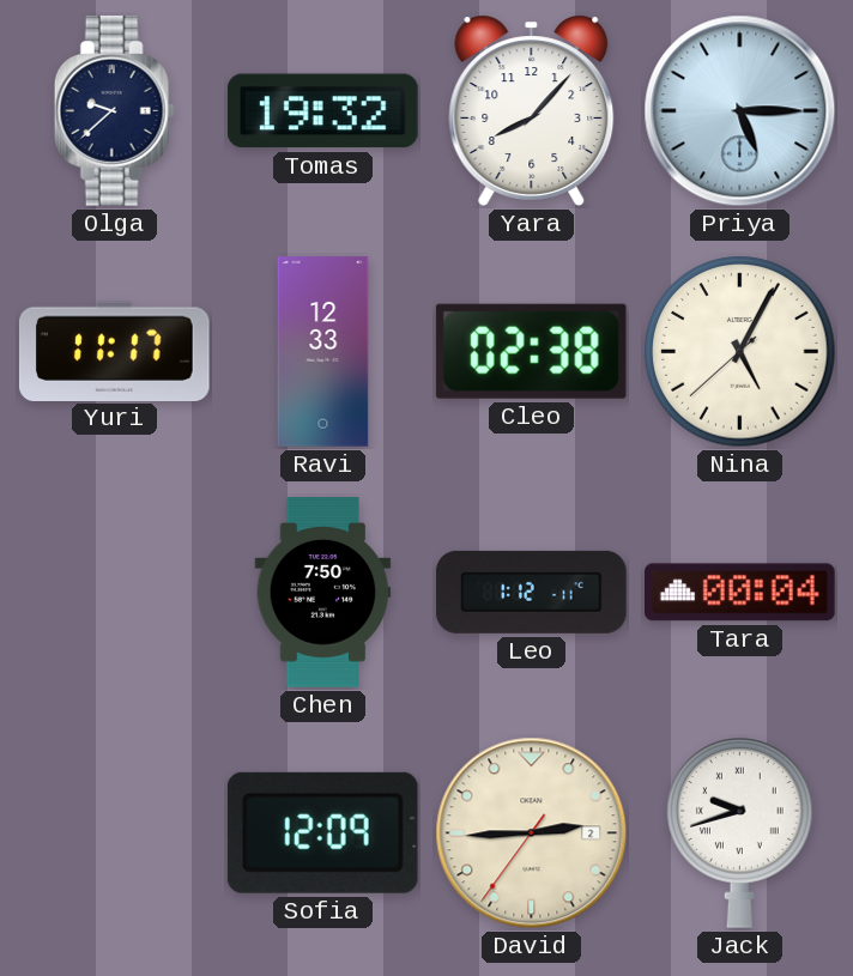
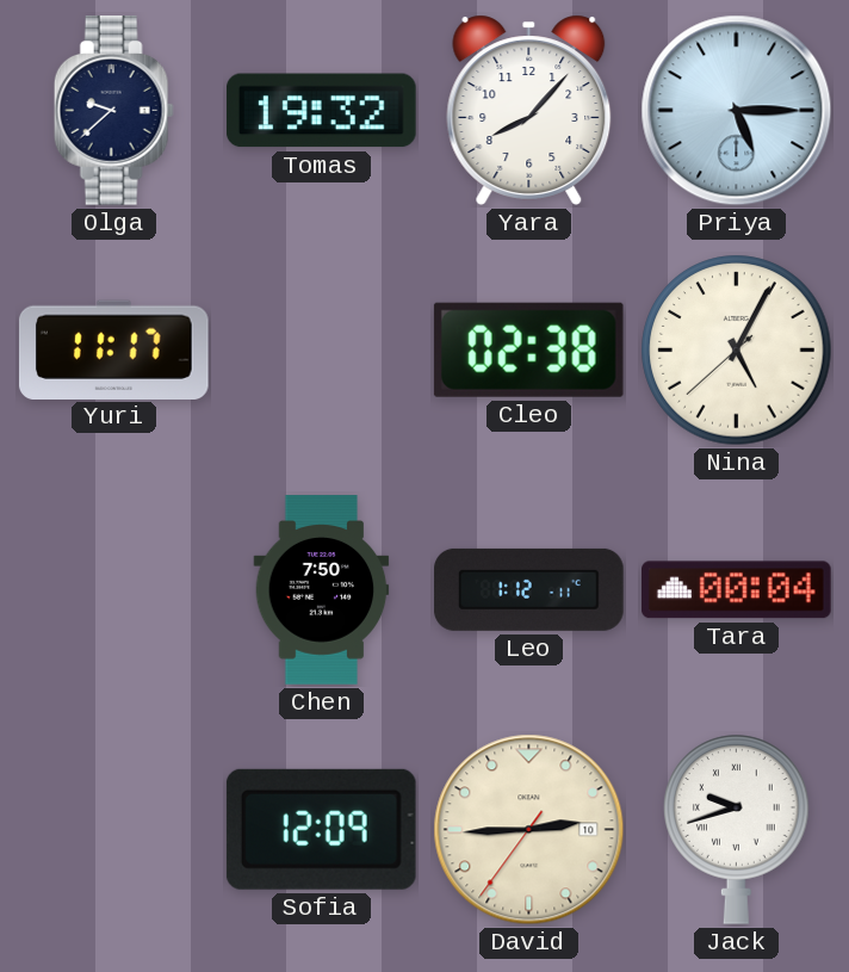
Ravi: 12:33 -> none (323, 352)
David date: 2 -> 10 (529, 830)
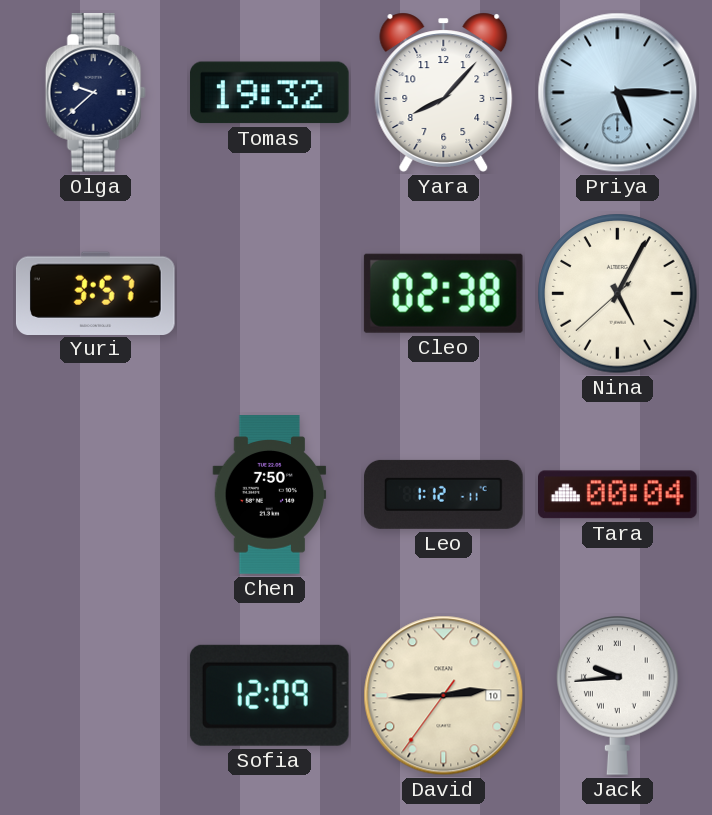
Yuri: 11:17 -> 3:57 (95, 293)
Jack: 9:42 -> 9:44 (618, 695)
